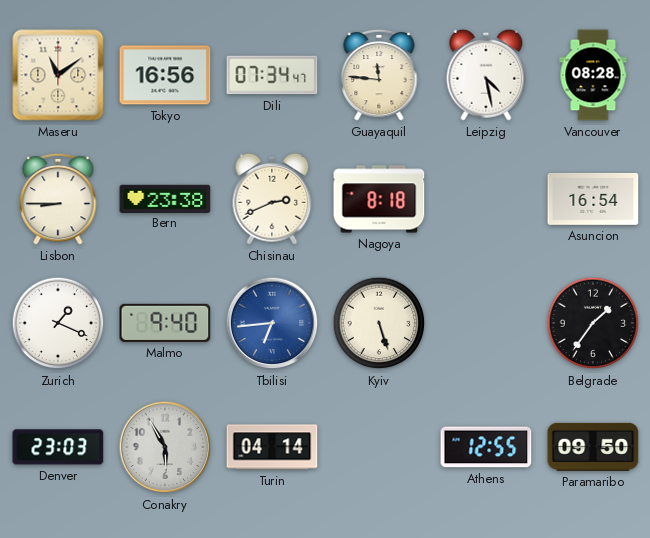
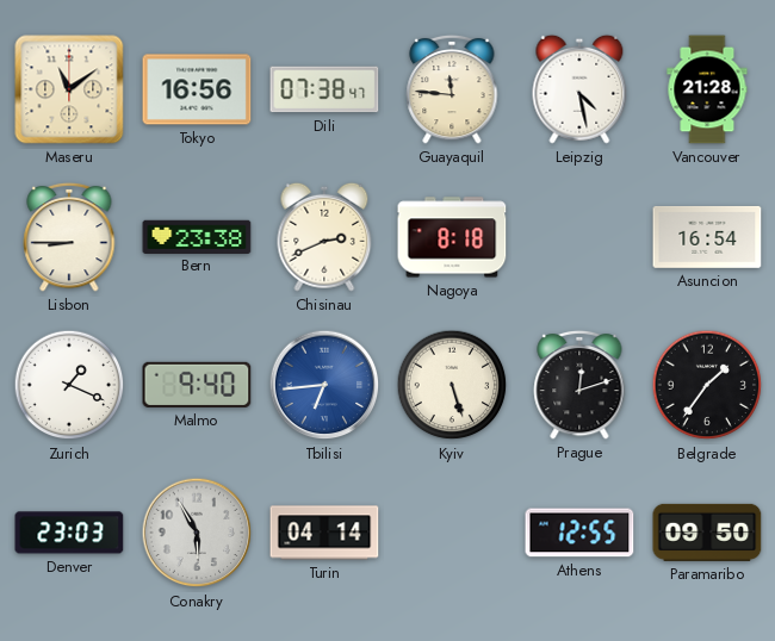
Dili: 07:34 -> 07:38 (324, 89)
Vancouver: 08:28 -> 21:28 (707, 89)
Prague: none -> 12:12 (579, 385)
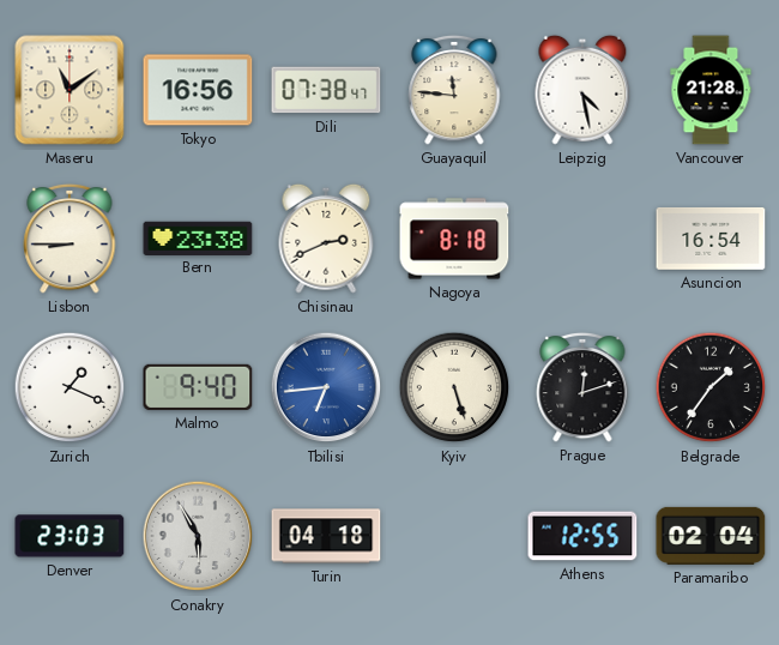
Turin: 04:14 -> 04:18 (326, 536)
Paramaribo: 09:50 -> 02:04 (711, 536)
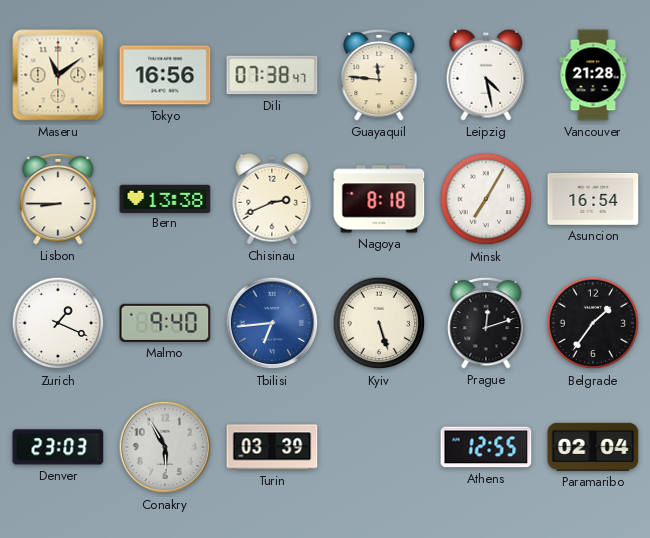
Bern: 23:38 -> 13:38 (165, 198)
Minsk: none -> 7:05 (486, 199)
Turin: 04:18 -> 03:39 (272, 447)
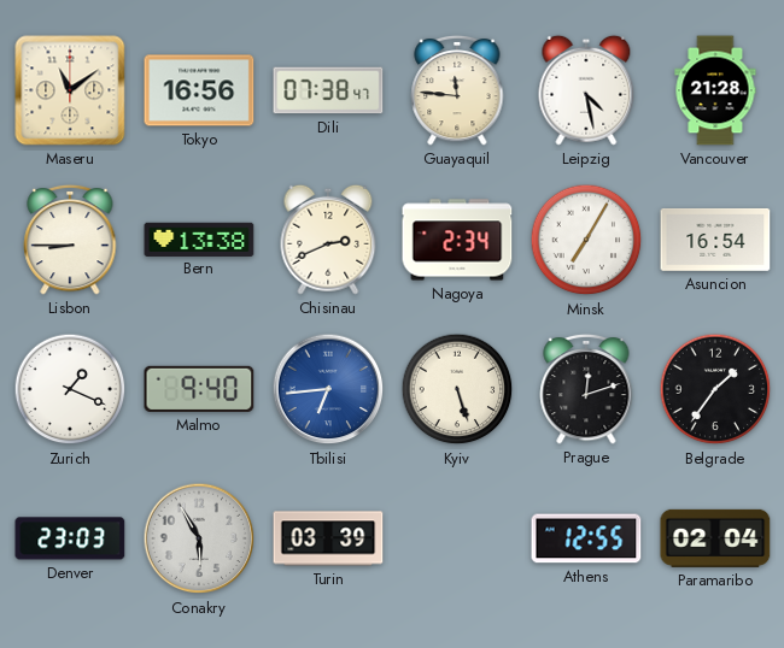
Nagoya: 8:18 -> 2:34 (457, 240)
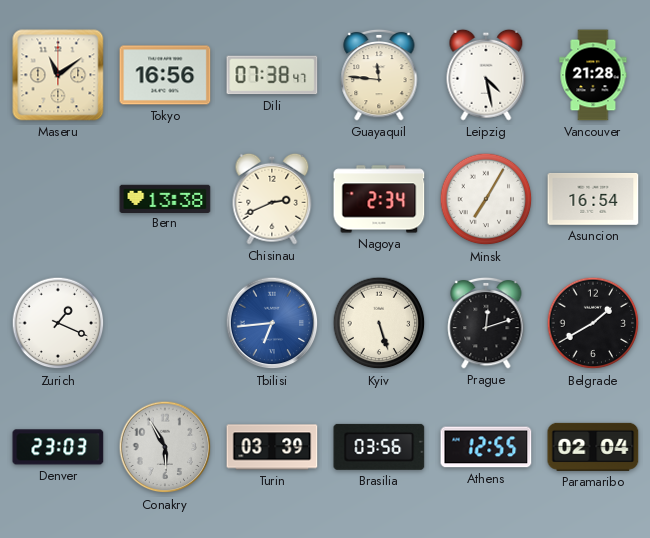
Lisbon: 8:45 -> none (70, 240)
Malmo: 9:40 -> none (199, 389)
Belgrade: 1:36 -> 1:40 (593, 323)
Brasilia: none -> 03:56 (379, 447)
